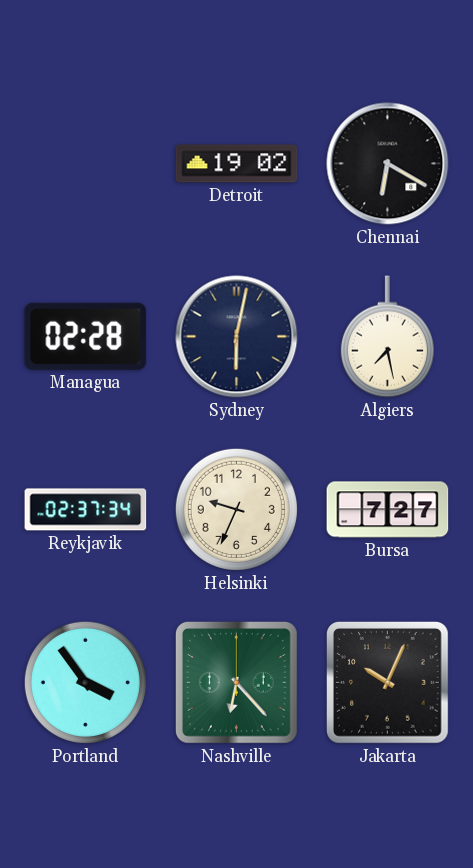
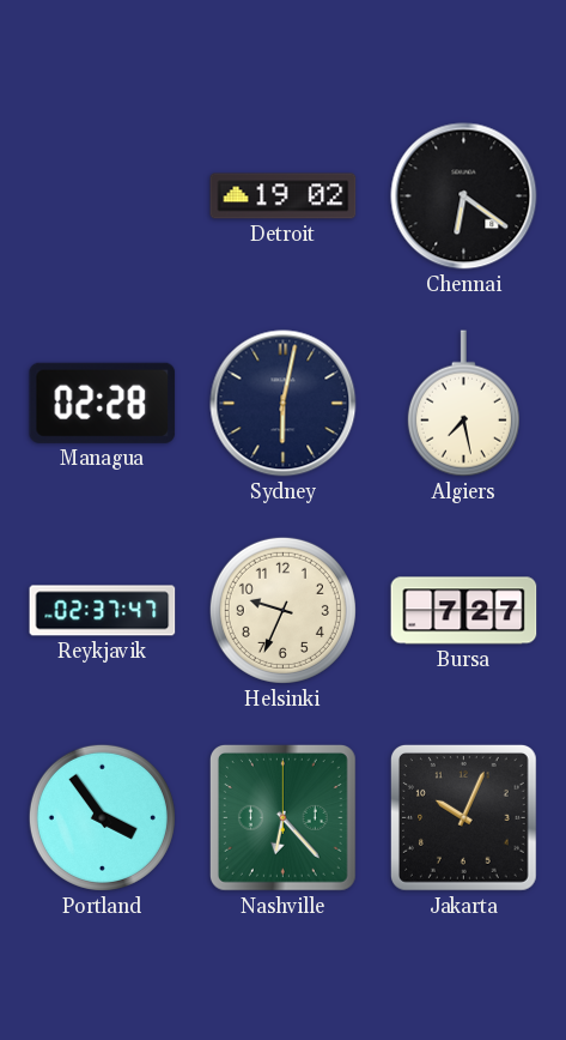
Chennai: 6:20 -> 6:21 (464, 196)
Reykjavik: 02:37:34 -> 02:37:47 (103, 611)
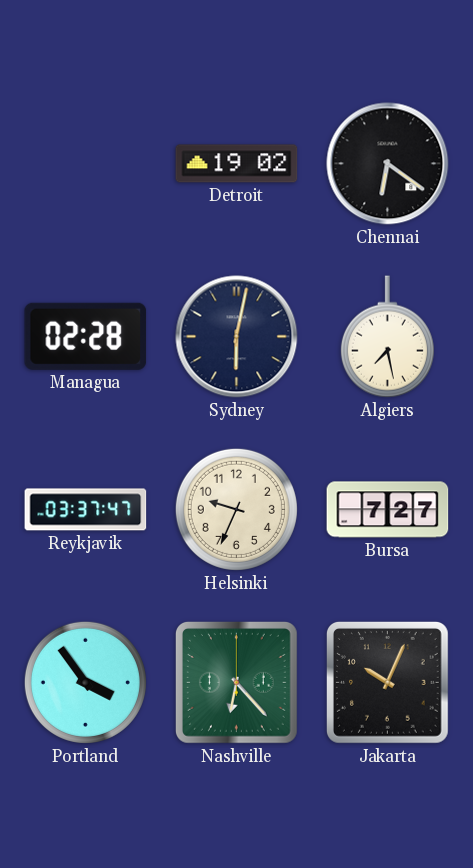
Reykjavik: 02:37 -> 03:37 (86, 510)
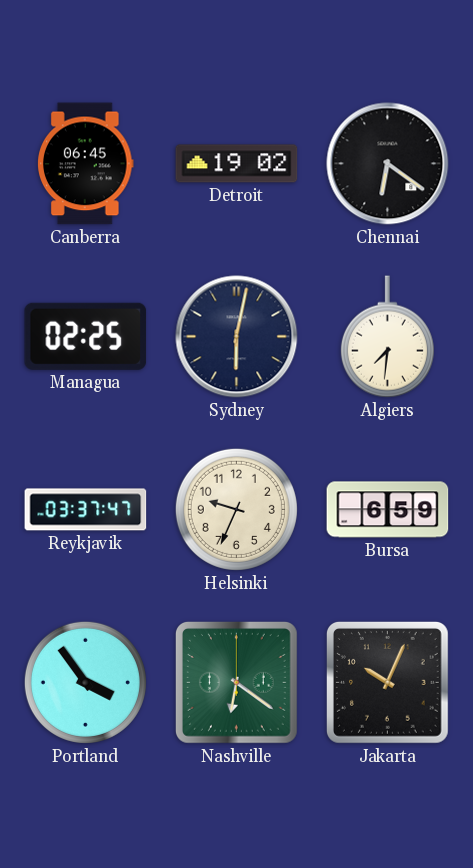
Canberra: none -> 06:45 (86, 164)
Managua: 02:28 -> 02:25 (86, 336)
Algiers: 7:28 -> 7:31 (387, 337)
Bursa: 7:27 -> 6:59 (388, 510)
Nashville: 6:23 -> 6:21 (236, 682)
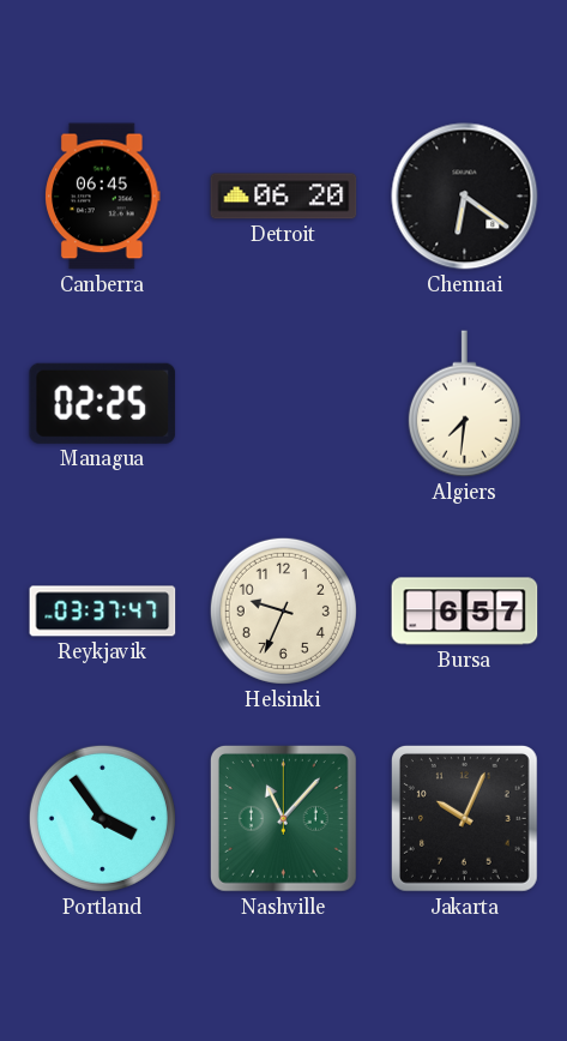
Detroit: 19:02 -> 06:20 (284, 197)
Sydney: 6:02 -> none (237, 337)
Bursa: 6:59 -> 6:57 (465, 612)
Nashville: 6:21 -> 11:07 (283, 818)
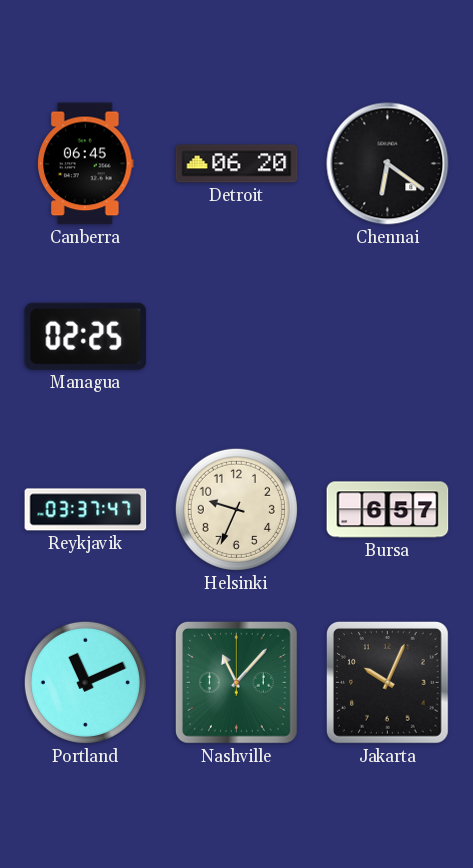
Algiers: 7:31 -> none (464, 404)
Portland: 3:54 -> 11:11 (85, 682)
